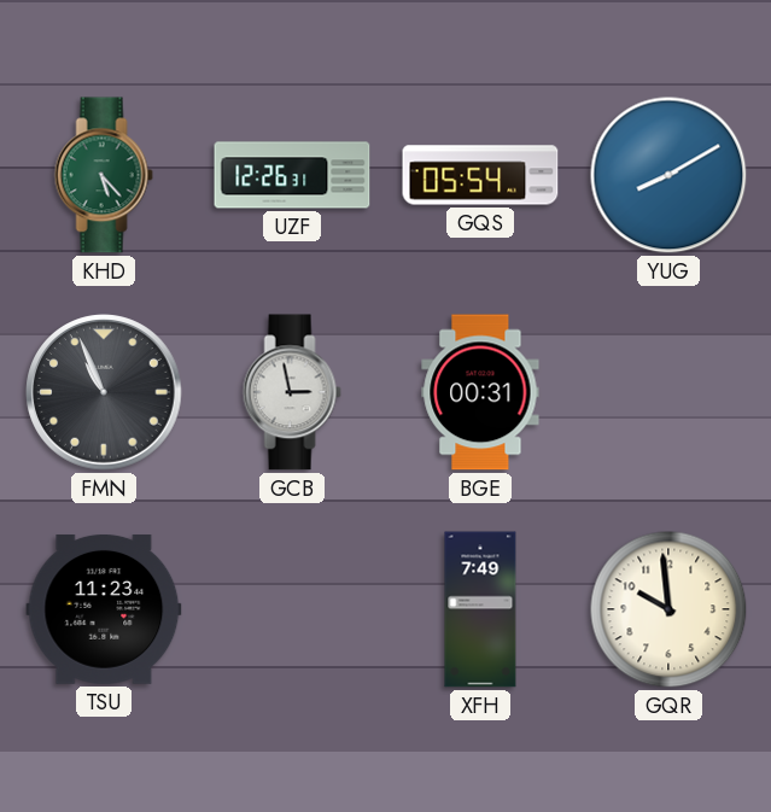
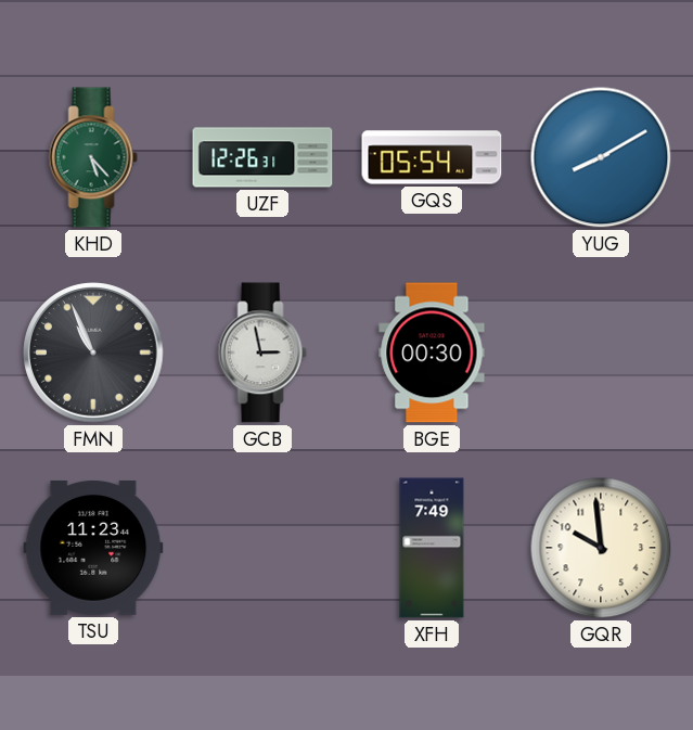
BGE: 00:31 -> 00:30 (432, 353)
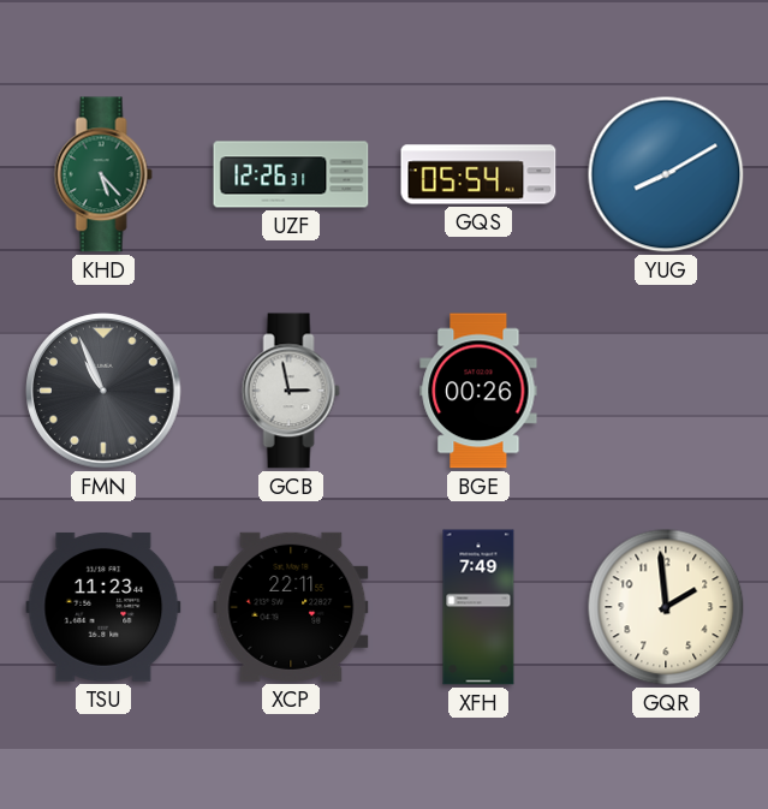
BGE: 00:30 -> 00:26 (478, 391)
XCP: none -> 22:11 (291, 607)
GQR: 9:59 -> 1:59 (666, 607)
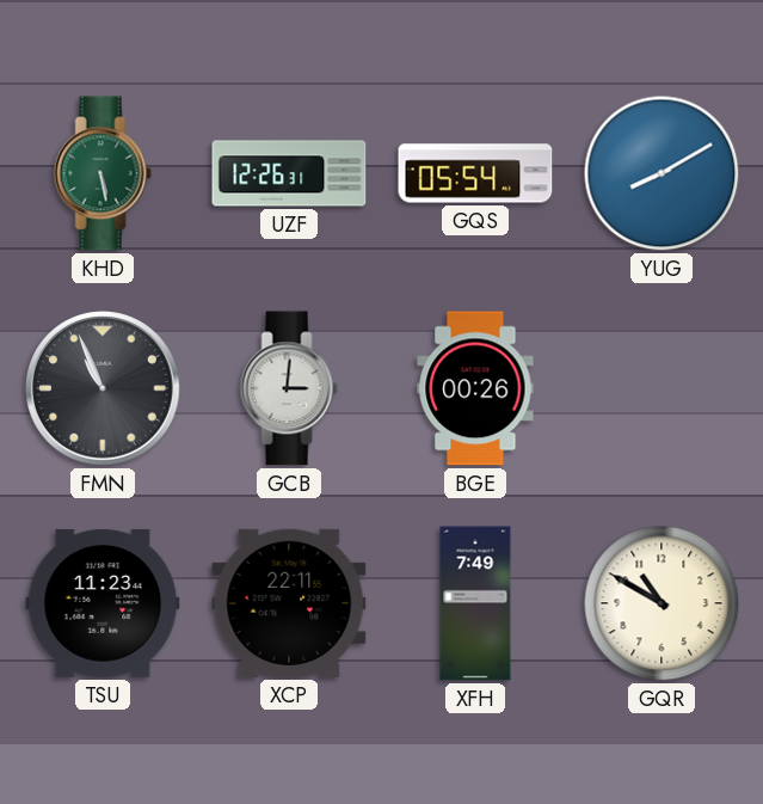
KHD: 5:23 -> 5:28 (103, 173)
GCB: 2:58 -> 3:01 (289, 388)
GQR: 1:59 -> 10:50 (662, 603)
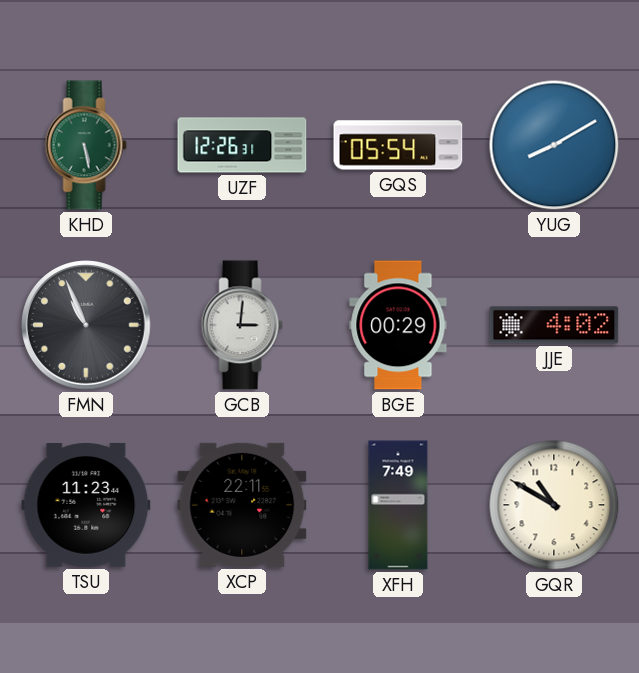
BGE: 00:26 -> 00:29 (398, 325)
JJE: none -> 4:02 (554, 325)
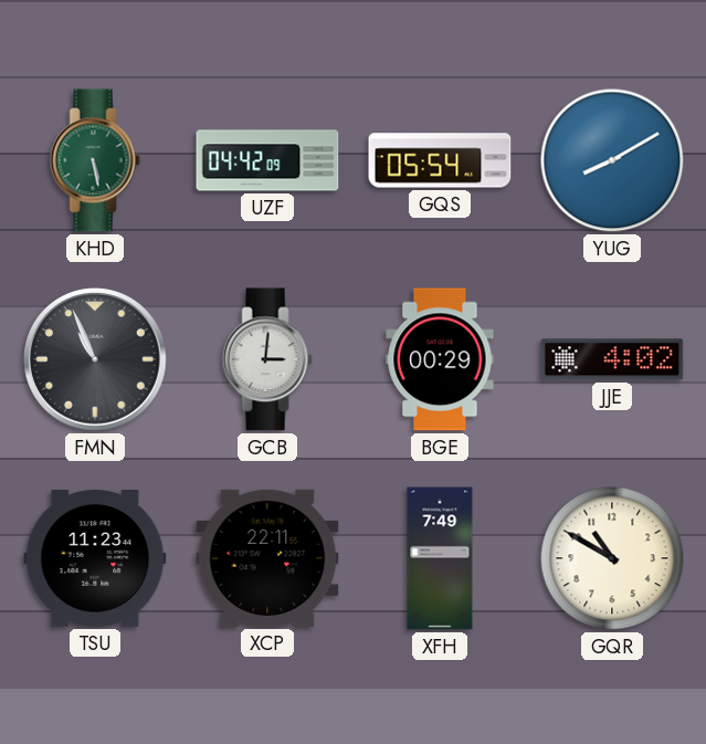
UZF: 12:26 -> 04:42 (267, 160)
